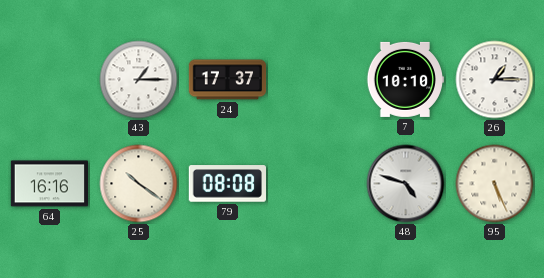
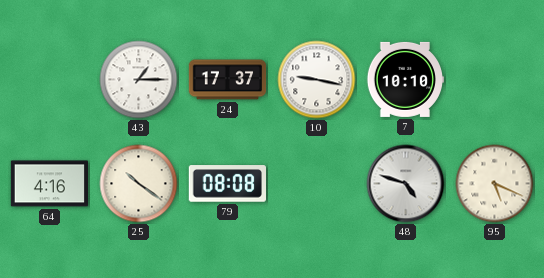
10: none -> 9:17 (317, 80)
26: 1:15 -> none (495, 80)
64: 16:16 -> 4:16 (49, 184)
95: 5:26 -> 5:19 (495, 184)
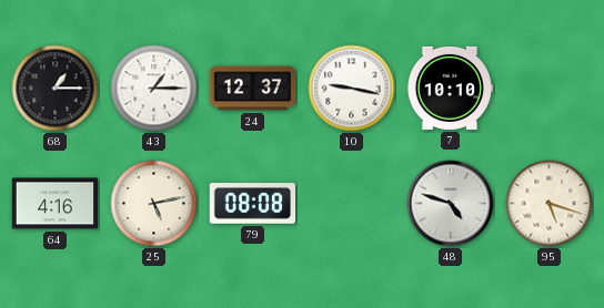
68: none -> 1:15 (56, 89)
24: 17:37 -> 12:37 (253, 89)
25: 10:21 -> 5:13 (154, 204)
95: 5:19 -> 5:18 (550, 204)
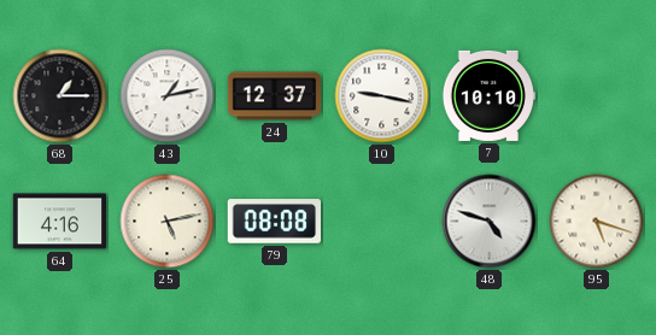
43: 1:15 -> 1:13 (168, 96)
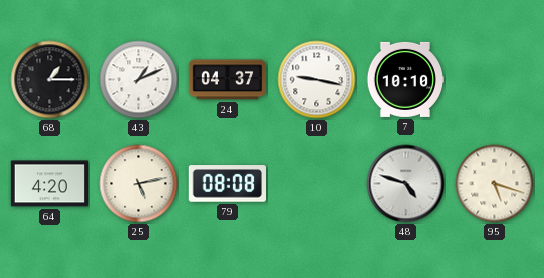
43: 1:13 -> 1:11 (139, 80)
24: 12:37 -> 04:37 (228, 80)
64: 4:16 -> 4:20 (49, 184)
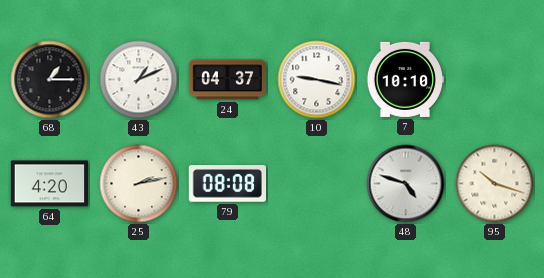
25: 5:13 -> 2:13 (139, 184)
95: 5:18 -> 10:18 (495, 184)
